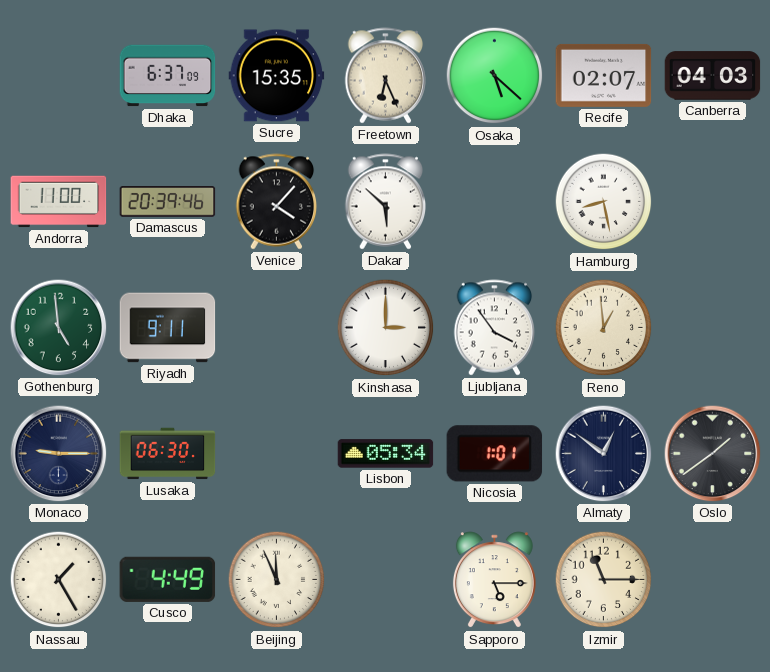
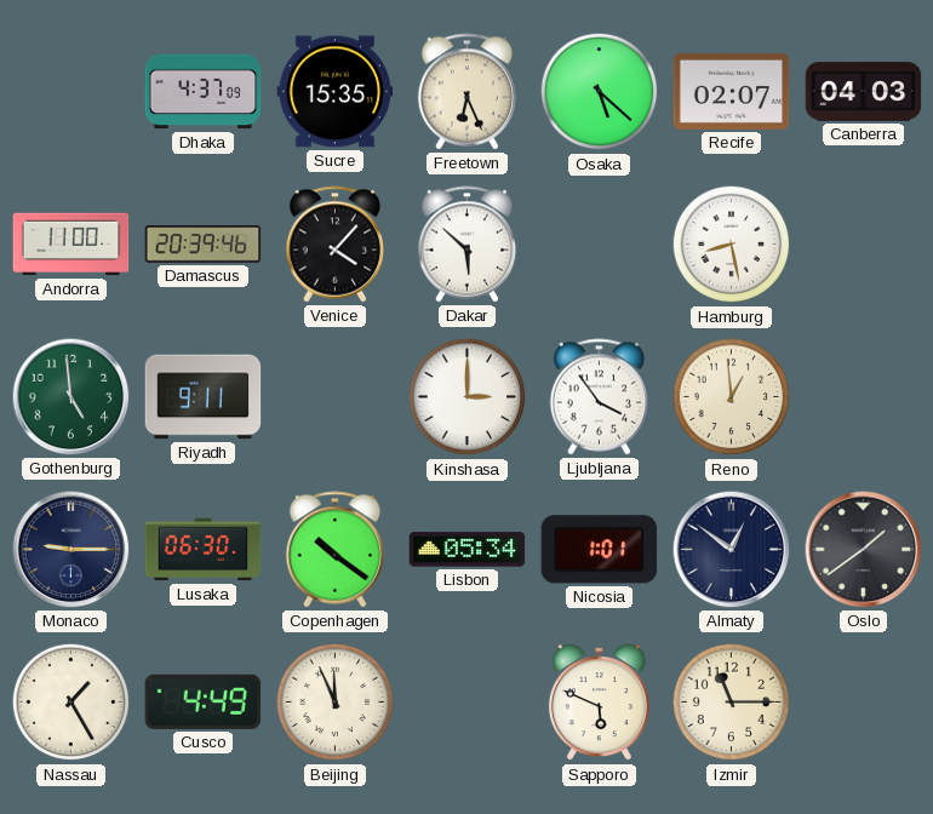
Dhaka: 6:37 -> 4:37 (204, 92)
Copenhagen: none -> 10:21 (336, 550)
Sapporo: 5:15 -> 5:49 (599, 703)
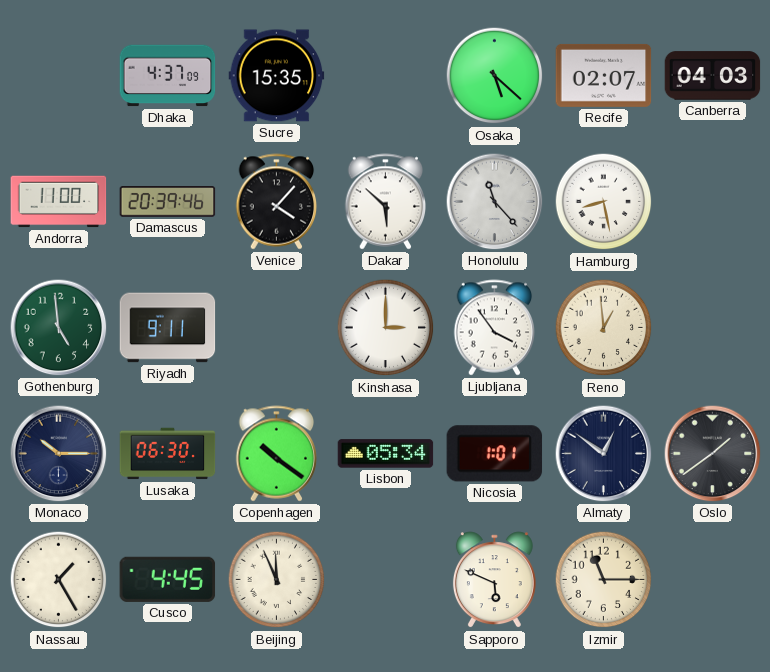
Freetown: 6:26 -> none (468, 92)
Honolulu: none -> 11:23 (495, 202)
Monaco: 9:15 -> 10:15 (59, 454)
Cusco: 4:49 -> 4:45 (168, 579)
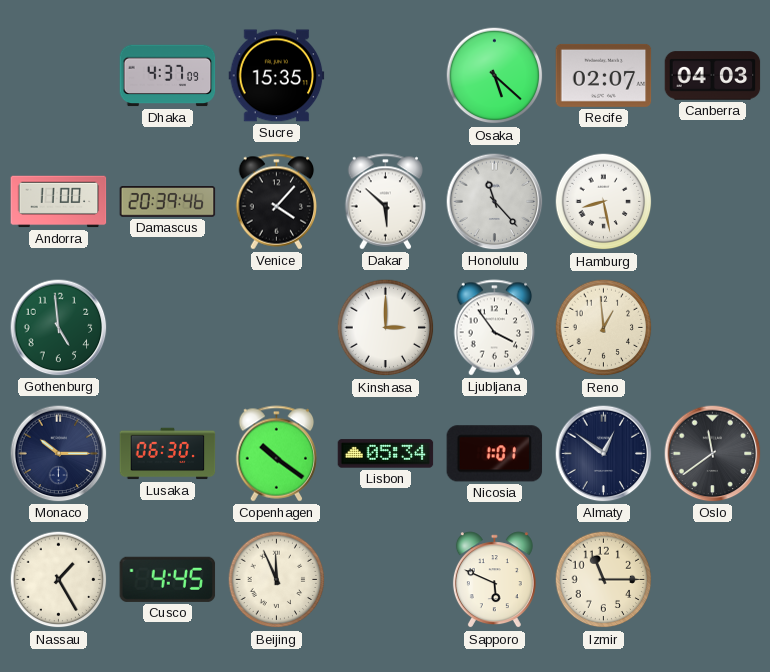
Riyadh: 9:11 -> none (168, 328)
Oslo: 1:39 -> 11:39 (713, 454)
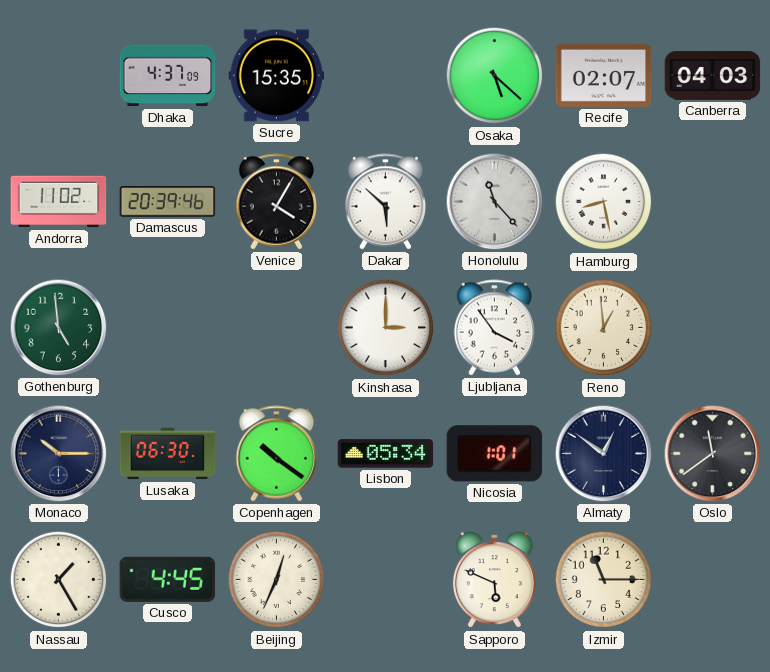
Andorra: 11:00 -> 11:02 (59, 202)
Venice: 4:07 -> 4:05 (277, 202)
Beijing: 11:56 -> 12:34 (277, 580)
